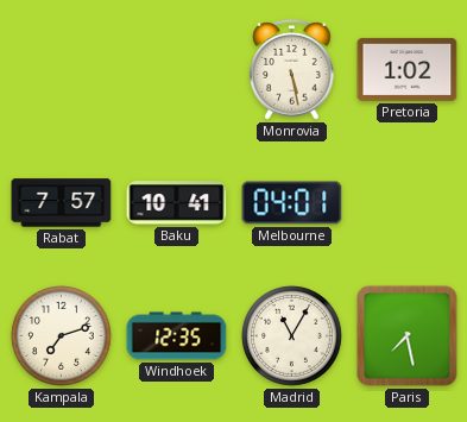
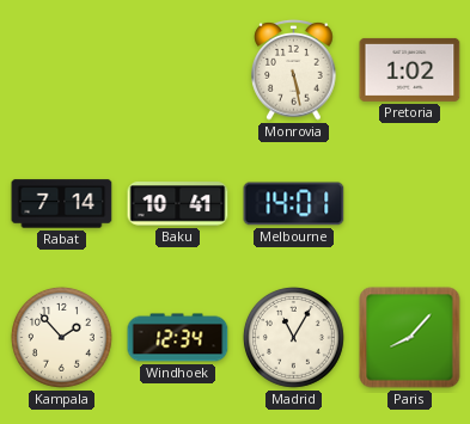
Rabat: 7:57 -> 7:14 (62, 204)
Melbourne: 04:01 -> 14:01 (294, 204)
Kampala: 7:12 -> 1:53 (61, 337)
Windhoek: 12:35 -> 12:34 (178, 338)
Paris: 7:28 -> 8:07 (410, 338)
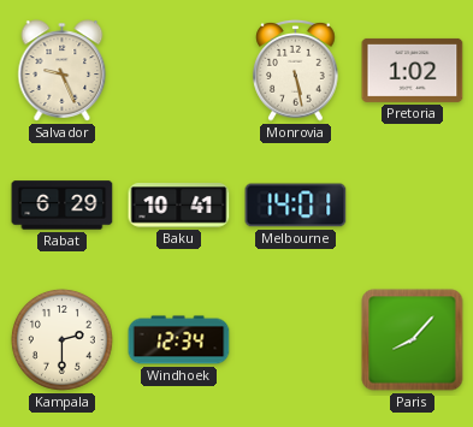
Salvador: none -> 9:26 (63, 71)
Rabat: 7:14 -> 6:29 (63, 206)
Kampala: 1:53 -> 2:30 (61, 339)
Madrid: 11:05 -> none (293, 337)
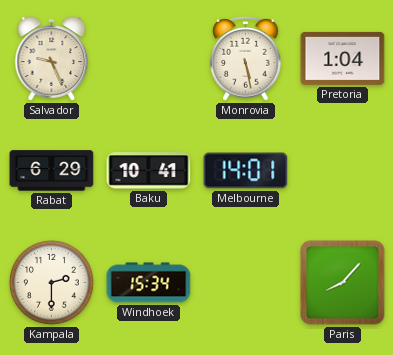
Pretoria: 1:02 -> 1:04 (343, 58)
Windhoek: 12:34 -> 15:34 (149, 283)
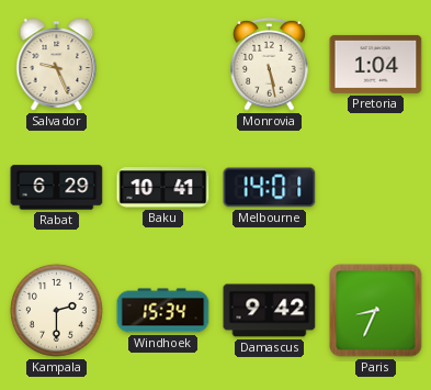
Damascus: none -> 9:42 (270, 311)
Paris: 8:07 -> 8:34 (376, 311)
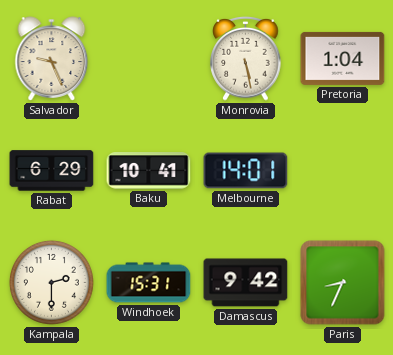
Windhoek: 15:34 -> 15:31 (149, 283)
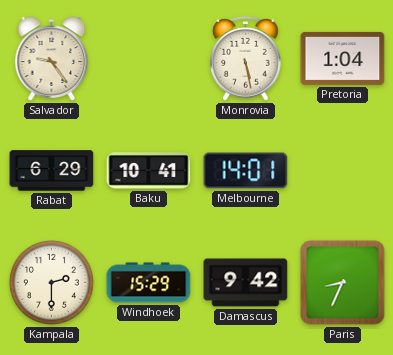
Salvador: 9:26 -> 9:24 (52, 59)
Windhoek: 15:31 -> 15:29 (149, 283)
